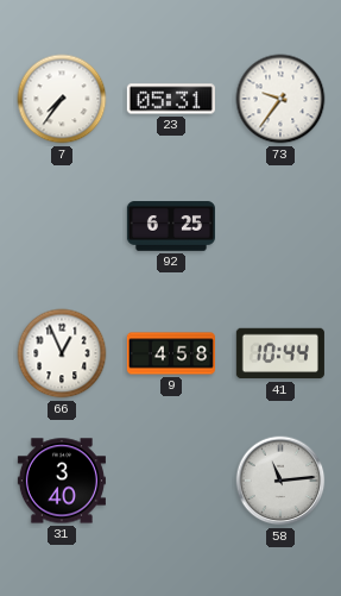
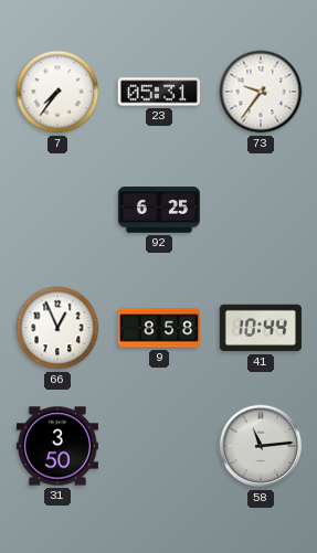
9: 4:58 -> 8:58 (158, 328)
31: 3:40 -> 3:50 (57, 446)
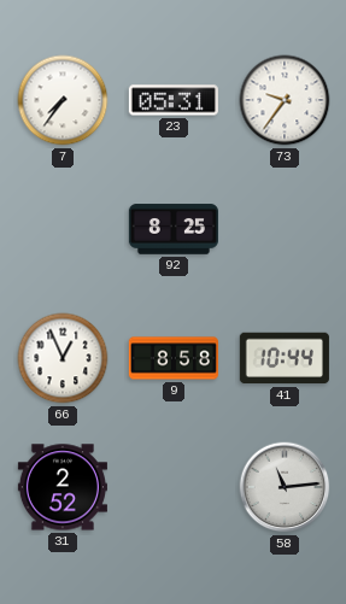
92: 6:25 -> 8:25 (174, 229)
31: 3:50 -> 2:52 (63, 487)
